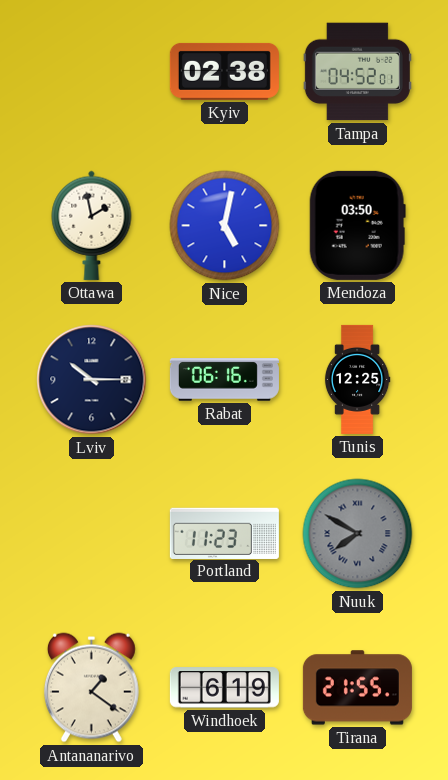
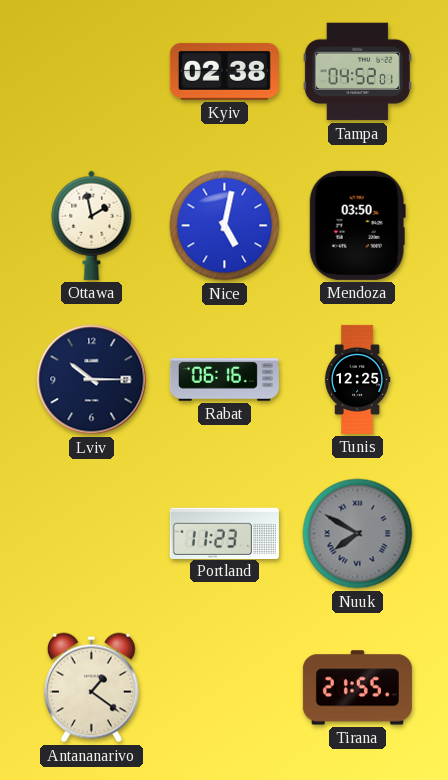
Windhoek: 6:19 -> none (224, 688)
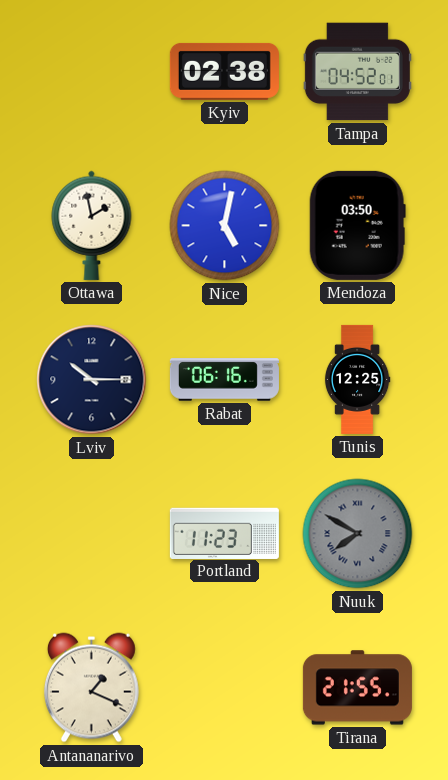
Antananarivo: 1:21 -> 1:19 (91, 688)
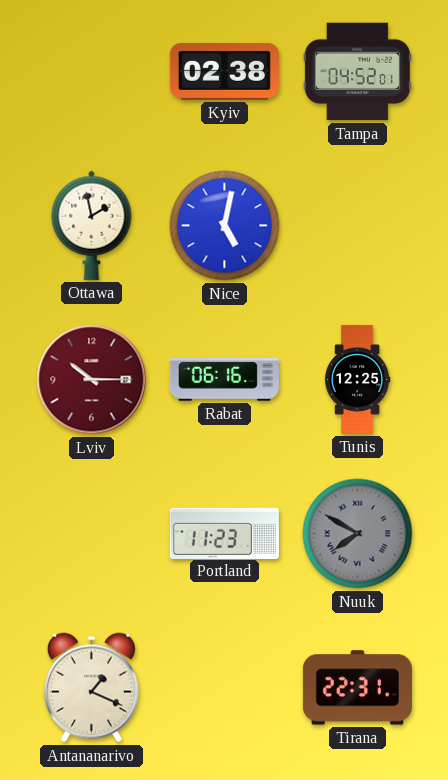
Mendoza: 03:50 -> none (357, 225)
Lviv dial: navy -> burgundy (92, 380)
Tirana: 21:55 -> 22:31 (357, 688)
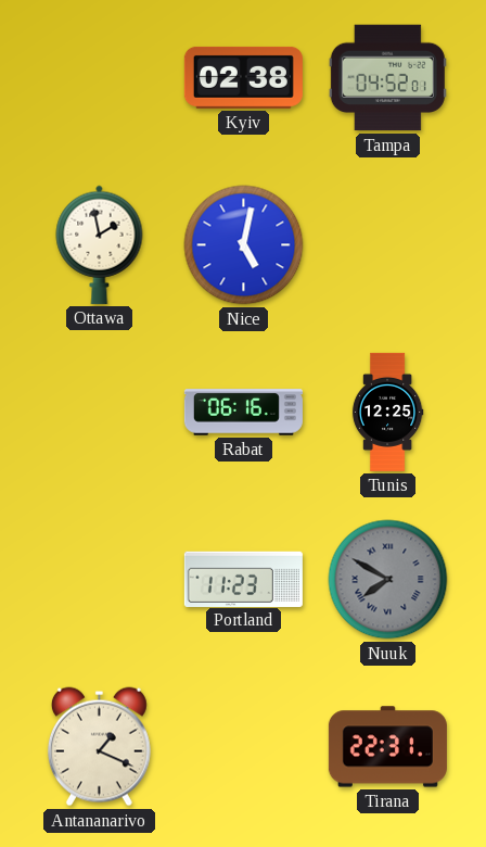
Lviv: 10:15 -> none (92, 380)
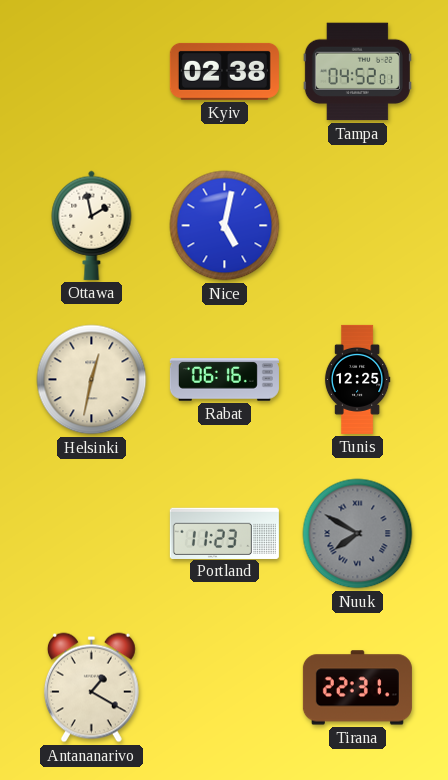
Helsinki: none -> 12:32 (92, 380)
Antananarivo: 1:19 -> 1:20 (91, 688)
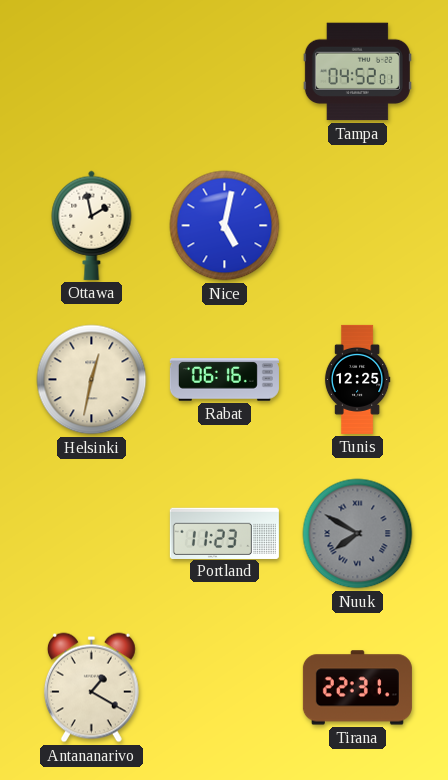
Kyiv: 02:38 -> none (224, 71)
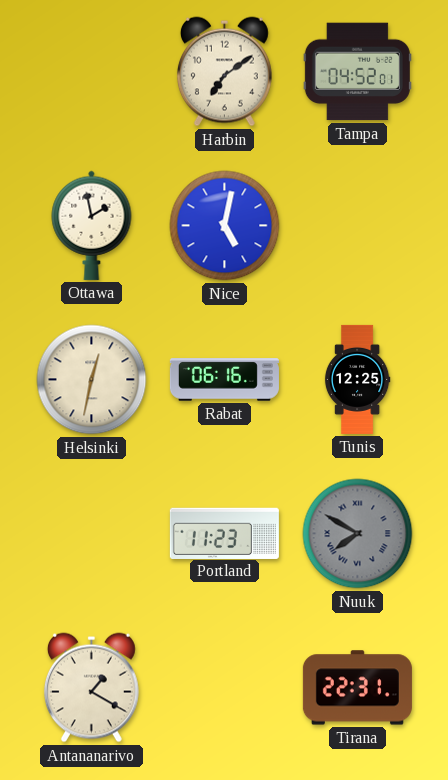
Harbin: none -> 7:09 (224, 72)
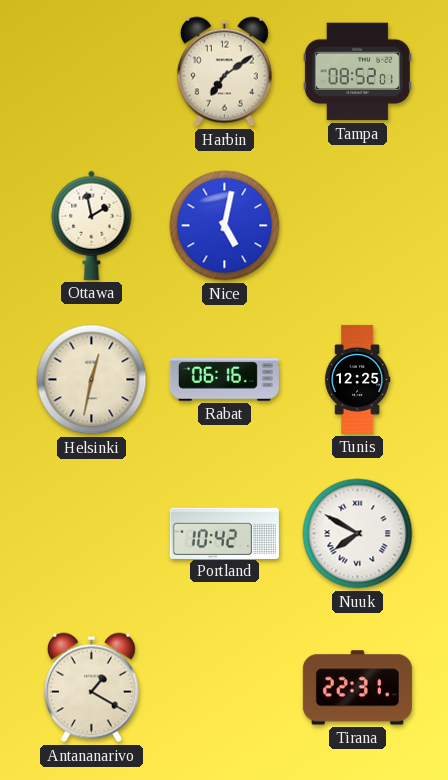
Tampa: 04:52 -> 08:52 (357, 72)
Portland: 11:23 -> 10:42 (224, 533)
Nuuk dial: grey -> white (358, 534)
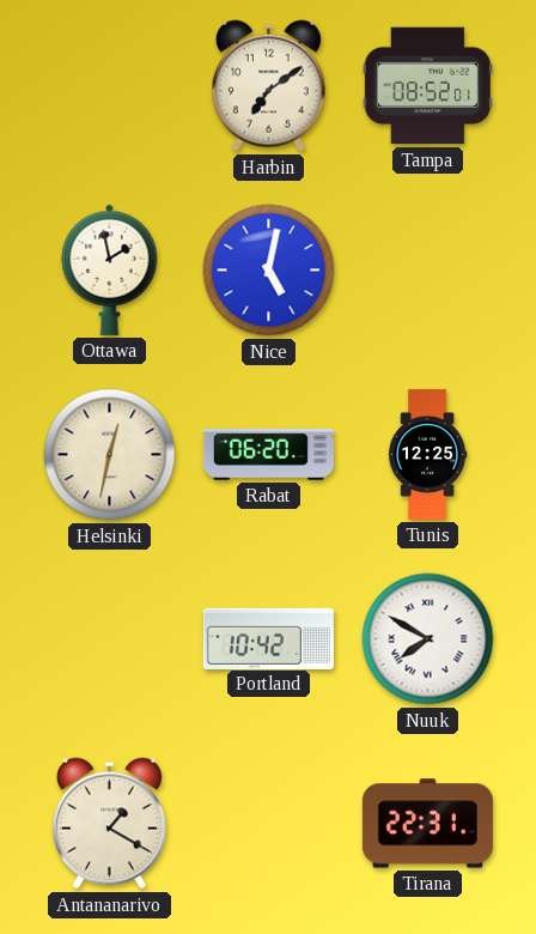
Rabat: 06:16 -> 06:20 (268, 455)
